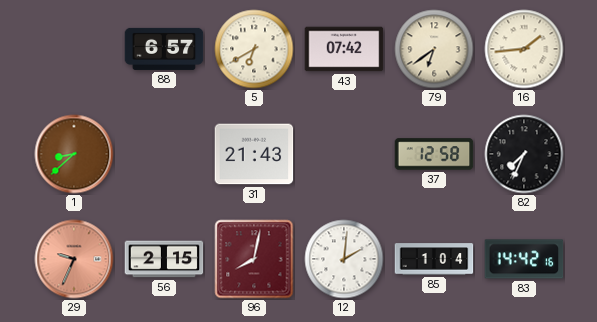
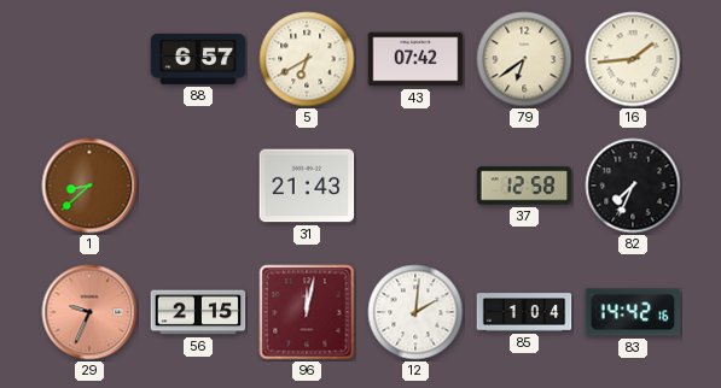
96: 8:02 -> 12:02 (307, 312)
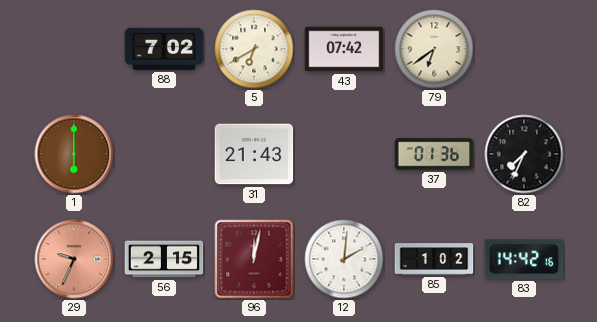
88: 6:57 -> 7:02 (164, 49)
16: 1:44 -> none (633, 59)
1: 8:38 -> 6:00 (74, 154)
37: 12:58 -> 01:36 (434, 154)
85: 1:04 -> 1:02 (434, 259)
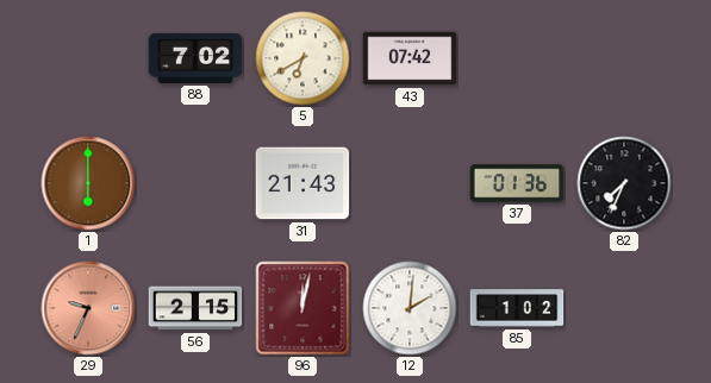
79: 6:39 -> none (434, 49)
83: 14:42 -> none (524, 259)
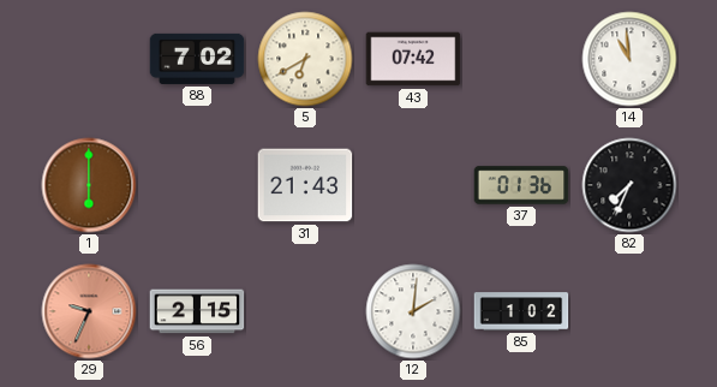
14: none -> 10:59 (629, 59)
96: 12:02 -> none (303, 308)
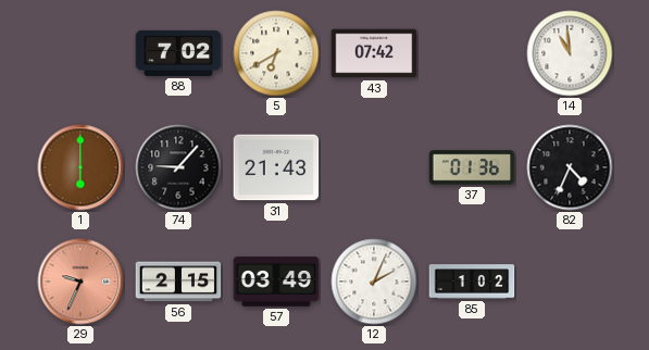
74: none -> 9:07 (178, 167)
82: 7:34 -> 4:34 (570, 167)
57: none -> 03:49 (276, 282)
12: 2:01 -> 2:04 (374, 282)
